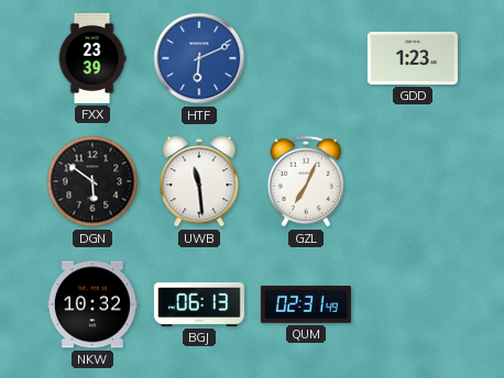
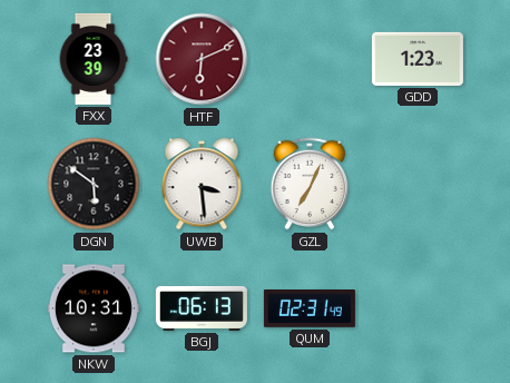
HTF dial: blue -> burgundy (202, 59)
UWB: 11:29 -> 3:29 (202, 185)
NKW: 10:32 -> 10:31 (94, 308)
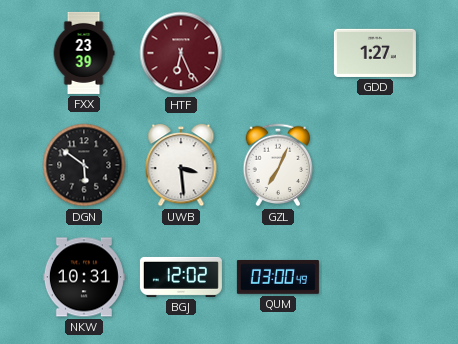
HTF: 6:11 -> 6:26 (181, 53)
GDD: 1:23 -> 1:27 (375, 53)
BGJ: 06:13 -> 12:02 (181, 277)
QUM: 02:31 -> 03:00 (278, 278)
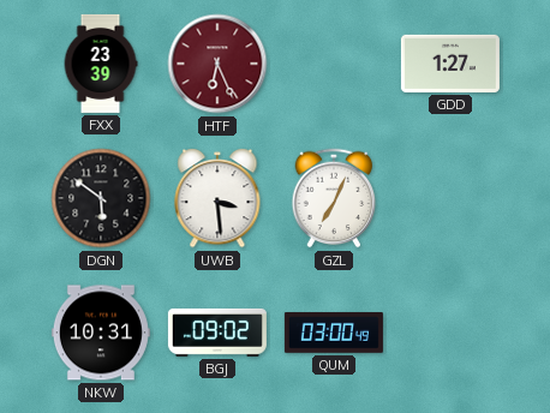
BGJ: 12:02 -> 09:02 (217, 333)
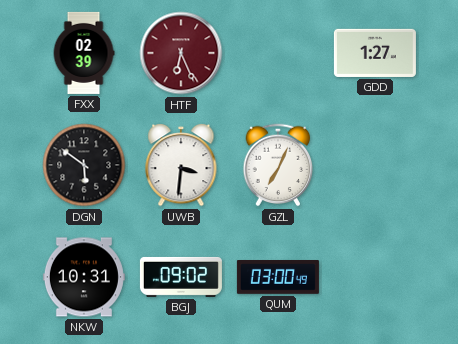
FXX: 23:39 -> 02:39 (84, 53)
UWB: 3:29 -> 3:31 (181, 166)
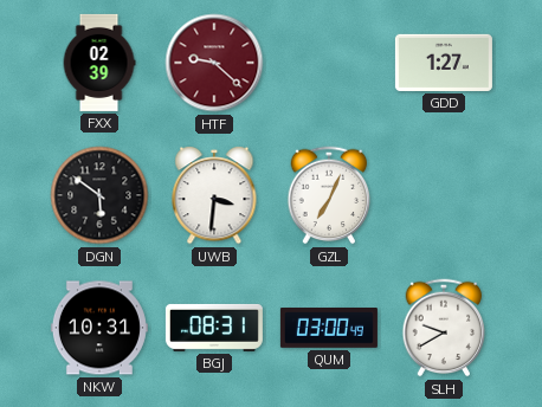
HTF: 6:26 -> 9:22 (214, 63)
BGJ: 09:02 -> 08:31 (214, 328)
SLH: none -> 9:40 (444, 328)
